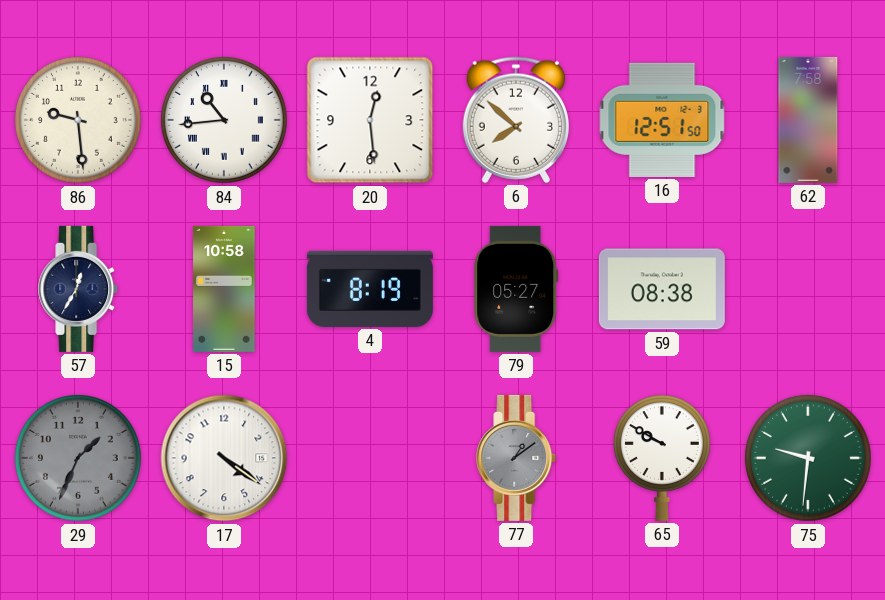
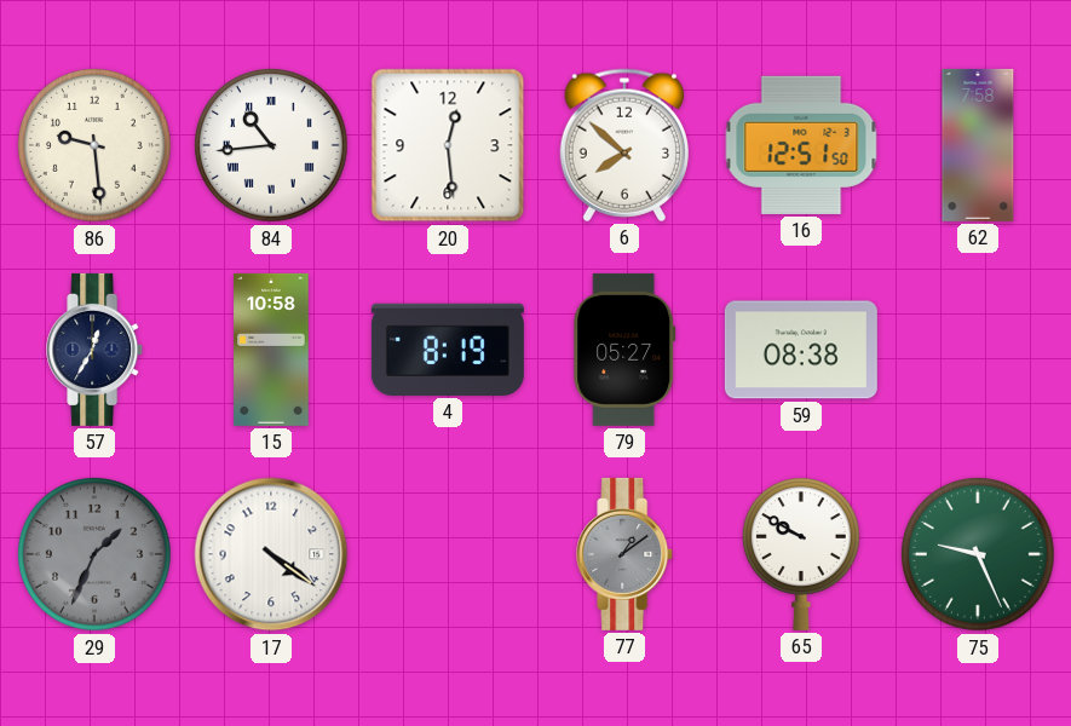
75: 9:31 -> 9:26 (978, 554)
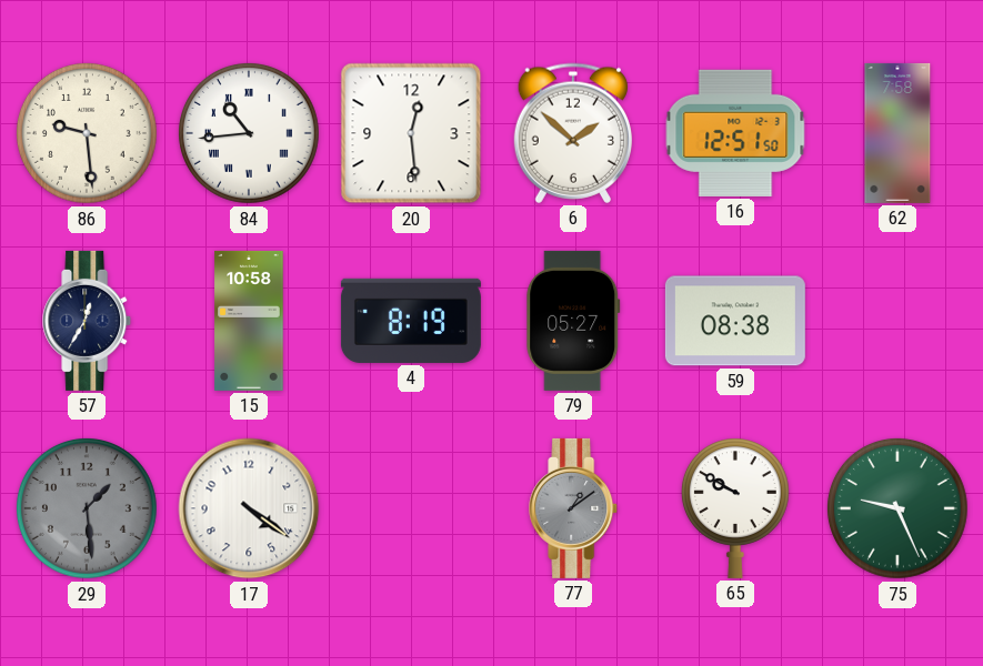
6: 7:52 -> 1:52 (573, 133)
29: 1:34 -> 1:29 (87, 508)
